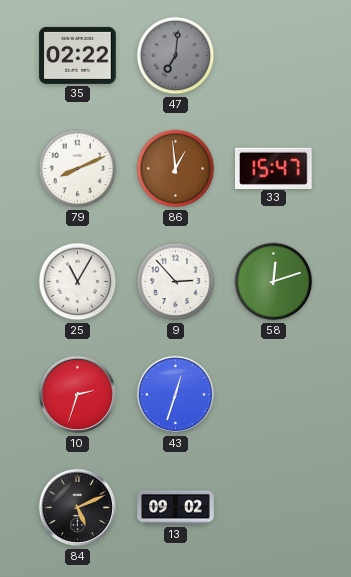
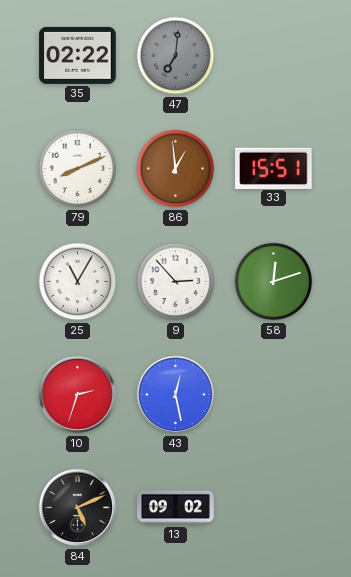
33: 15:47 -> 15:51 (274, 168)
43: 12:33 -> 12:28 (176, 395)
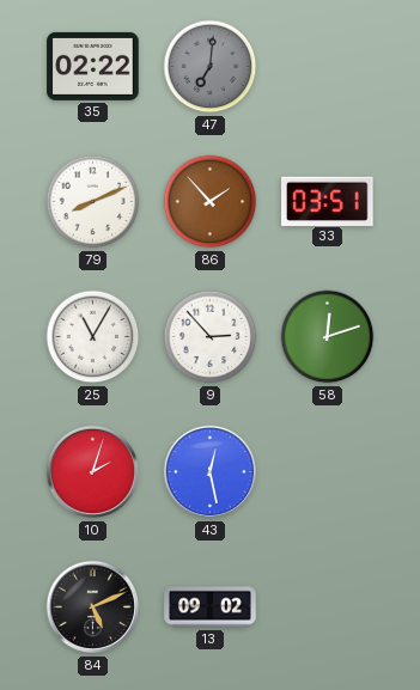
86: 12:59 -> 1:53 (211, 202)
33: 15:51 -> 03:51 (328, 201)
10: 2:33 -> 2:03 (93, 472)
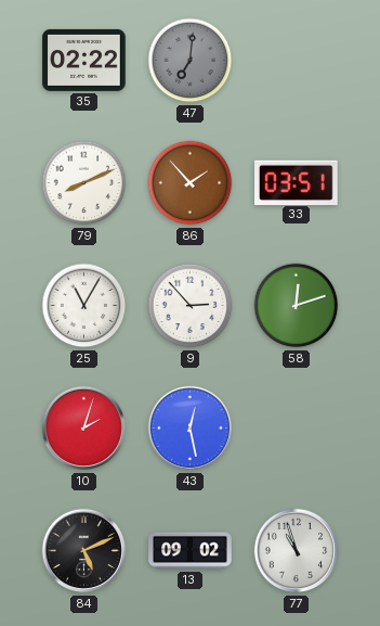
77: none -> 10:57 (297, 551)
